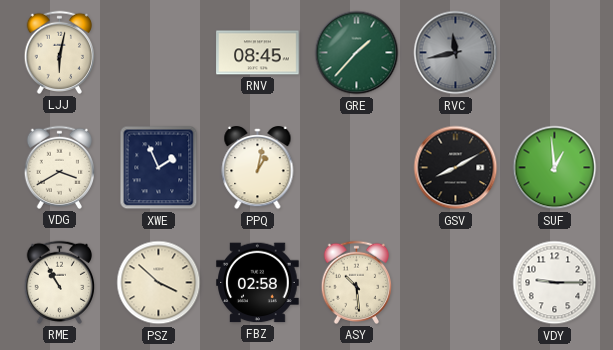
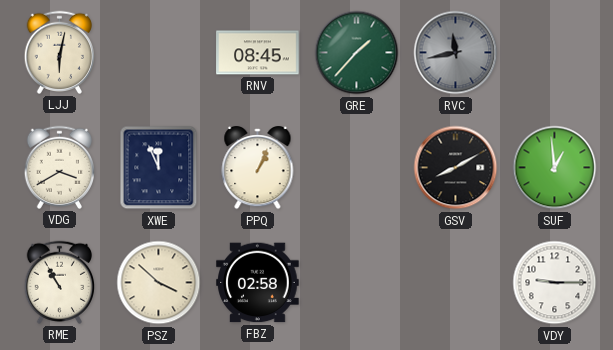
XWE: 1:56 -> 11:56 (159, 168)
PPQ: 1:02 -> 1:04 (258, 169)
ASY: 10:29 -> none (356, 282)
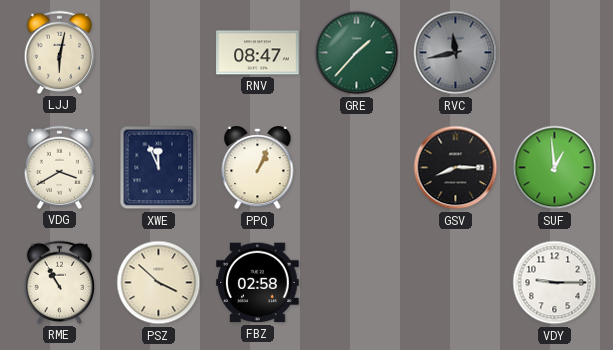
RNV: 08:45 -> 08:47 (258, 53)
GSV: 8:10 -> 8:15 (456, 168)
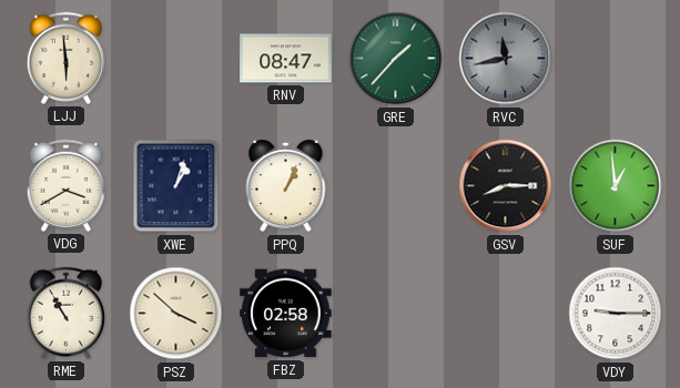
LJJ: 6:02 -> 5:59 (65, 58)
XWE: 11:56 -> 1:03 (176, 186)
